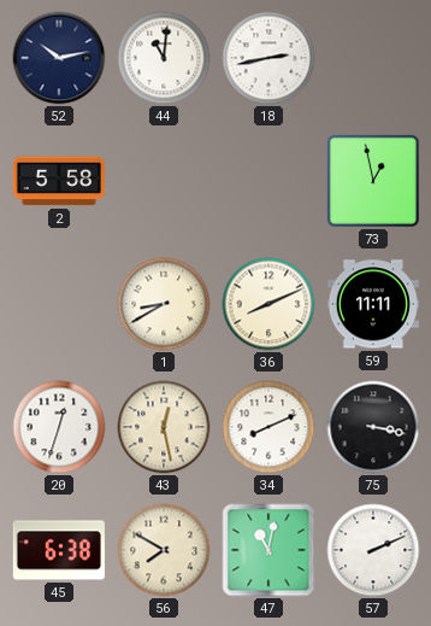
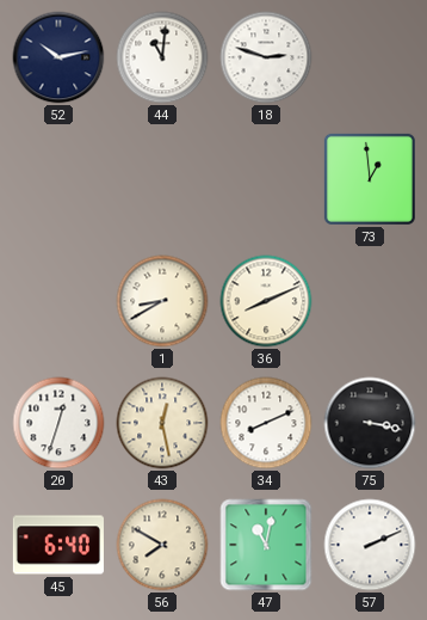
18: 2:43 -> 2:48 (266, 57)
2: 5:58 -> none (58, 181)
73: 12:58 -> 12:59 (370, 179)
59: 11:11 -> none (373, 304)
45: 6:38 -> 6:40 (57, 545)
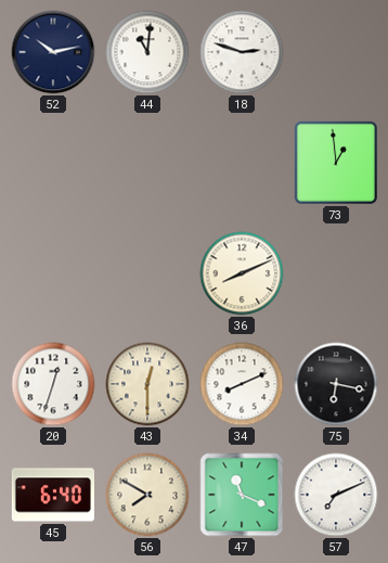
1: 8:40 -> none (162, 301)
43: 12:28 -> 12:30 (147, 384)
75: 3:17 -> 6:17 (336, 384)
47: 11:02 -> 11:19 (242, 495)
57: 2:11 -> 7:11 (336, 495)
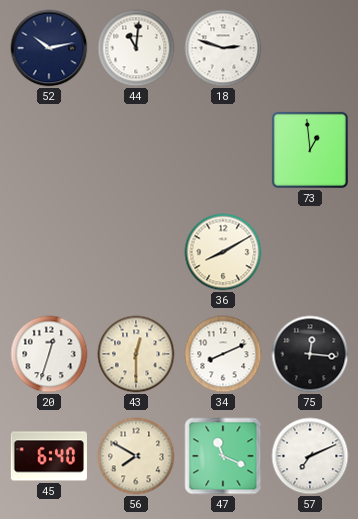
36: 8:11 -> 8:10 (223, 252)
75: 6:17 -> 12:16 (310, 354)
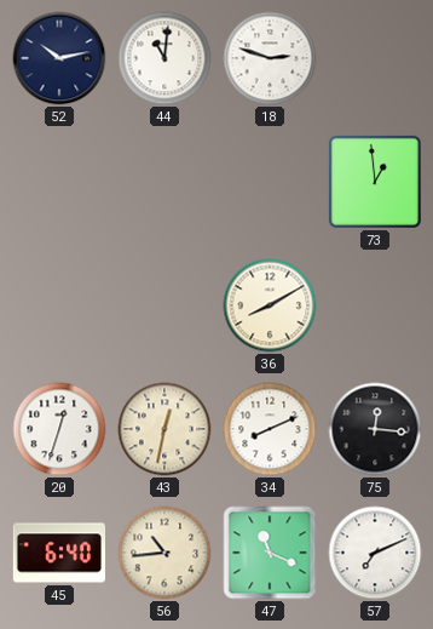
43: 12:30 -> 12:32 (164, 429)
56: 7:50 -> 10:44 (164, 553)
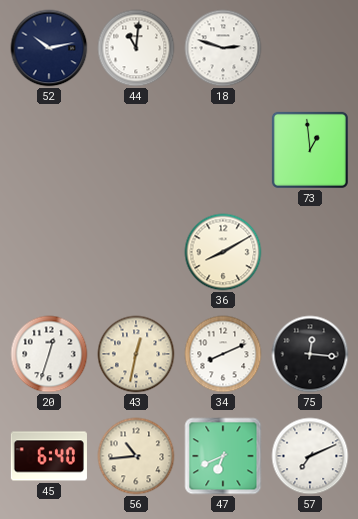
47: 11:19 -> 6:41 (223, 456)
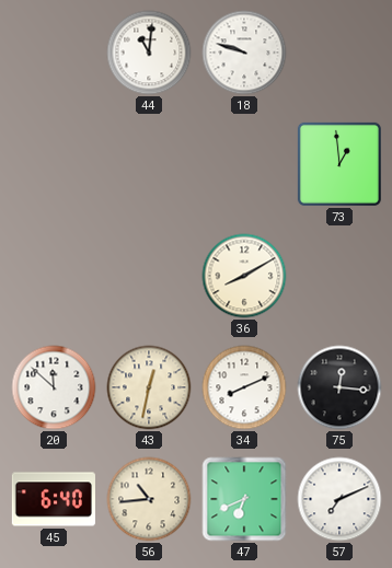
52: 10:13 -> none (49, 48)
18: 2:48 -> 9:48 (244, 53)
20: 12:33 -> 11:52 (54, 387)
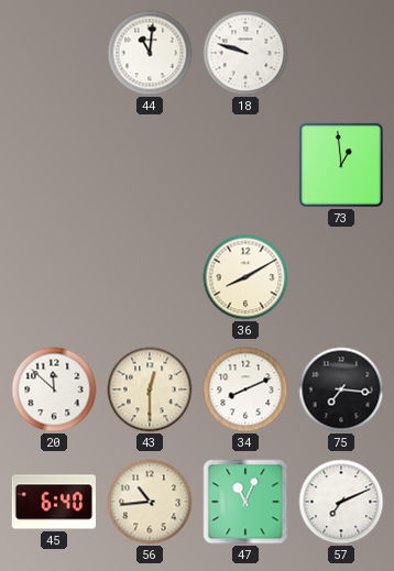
43: 12:32 -> 12:30 (150, 389)
75: 12:16 -> 7:16 (341, 389)
47: 6:41 -> 11:04 (245, 502)
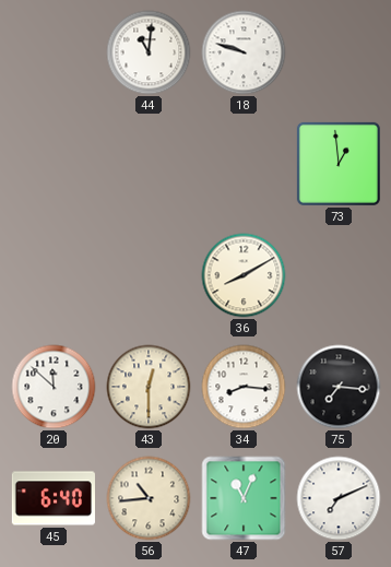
34: 8:11 -> 8:16 (244, 387)
